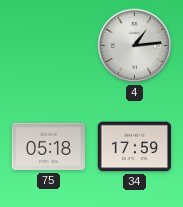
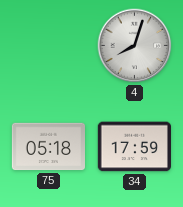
4: 1:14 -> 8:03 (135, 46)
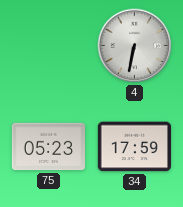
4: 8:03 -> 6:32 (135, 46)
75: 05:18 -> 05:23 (48, 147)
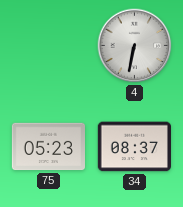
34: 17:59 -> 08:37 (134, 147)
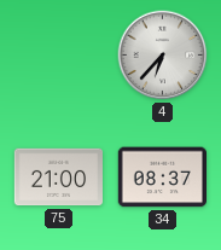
4: 6:32 -> 6:37 (163, 56)
75: 05:23 -> 21:00 (58, 178)
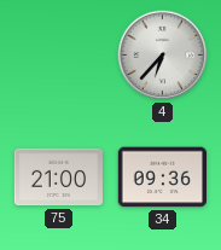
34: 08:37 -> 09:36 (162, 178)
